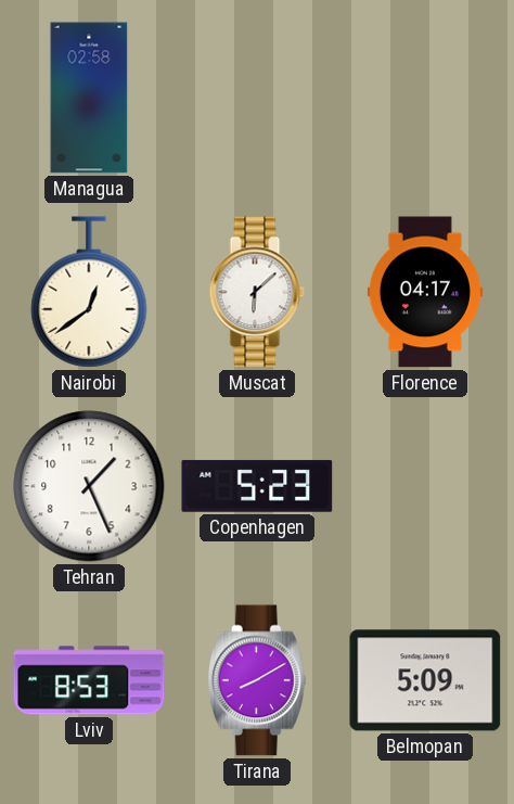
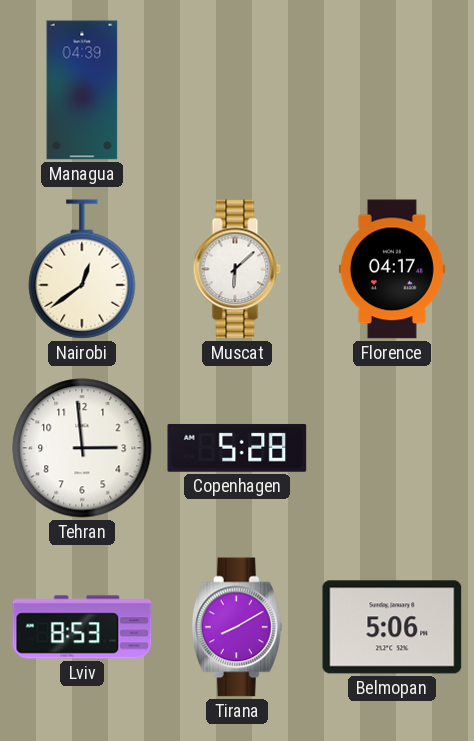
Managua: 02:58 -> 04:39 (82, 90)
Tehran: 1:26 -> 2:59 (82, 448)
Copenhagen: 5:23 -> 5:28 (237, 448)
Belmopan: 5:09 -> 5:06 (392, 627)
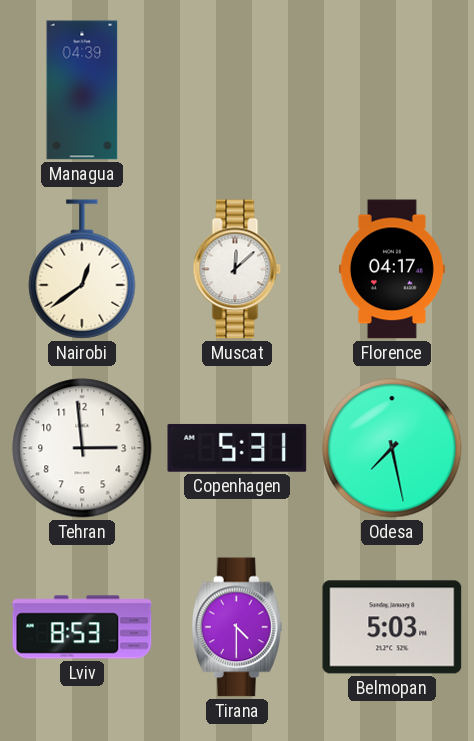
Muscat: 6:08 -> 12:08 (237, 269)
Copenhagen: 5:28 -> 5:31 (237, 448)
Odesa: none -> 7:28 (392, 448)
Tirana: 8:10 -> 4:30 (237, 627)
Belmopan: 5:06 -> 5:03 (392, 627)
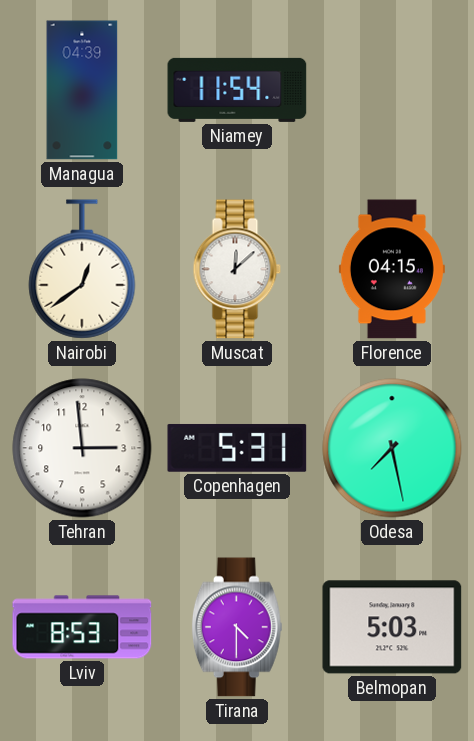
Niamey: none -> 11:54 (237, 90)
Florence: 04:17 -> 04:15 (392, 269)
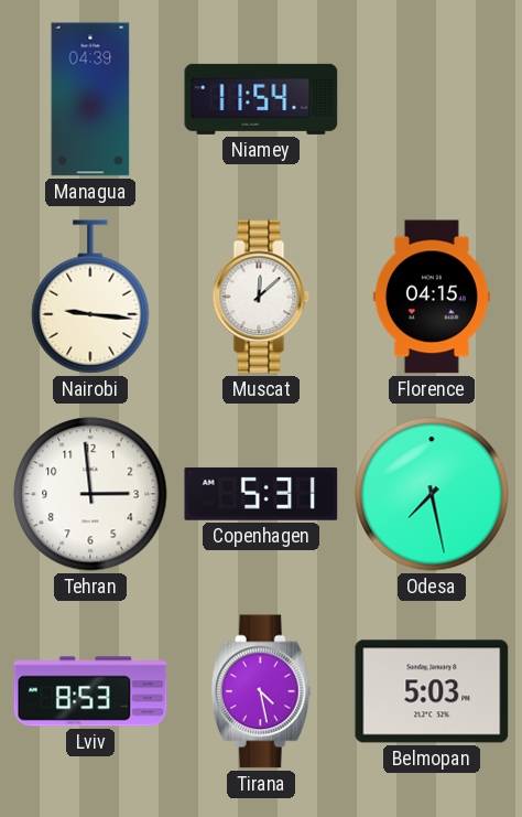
Nairobi: 12:39 -> 9:16 (90, 297)
Tirana: 4:30 -> 4:28 (261, 691)
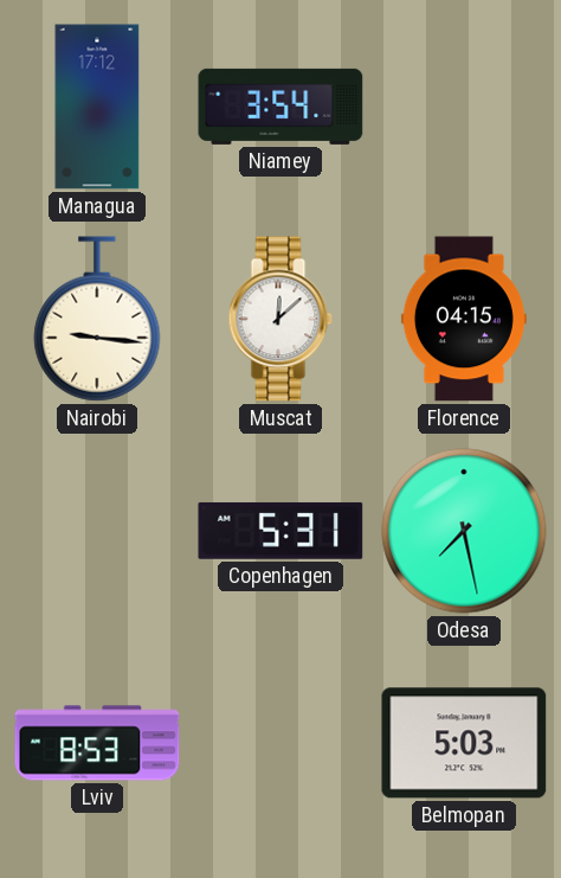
Managua: 04:39 -> 17:12 (97, 107)
Niamey: 11:54 -> 3:54 (280, 107)
Tehran: 2:59 -> none (90, 494)
Tirana: 4:28 -> none (261, 691)
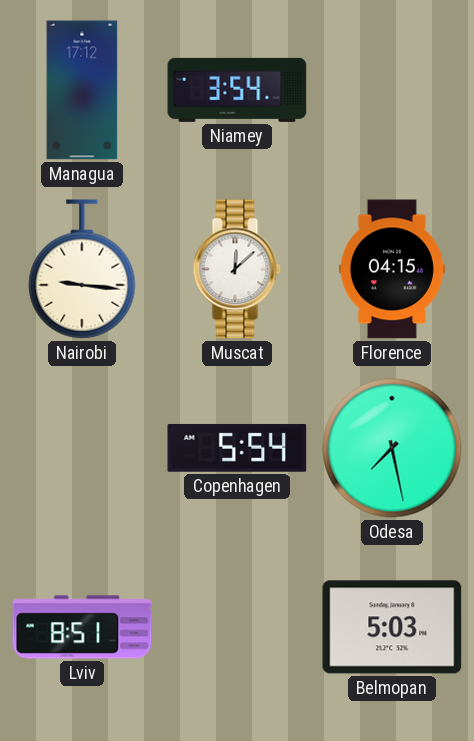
Copenhagen: 5:31 -> 5:54 (237, 448)
Lviv: 8:53 -> 8:51 (82, 627)
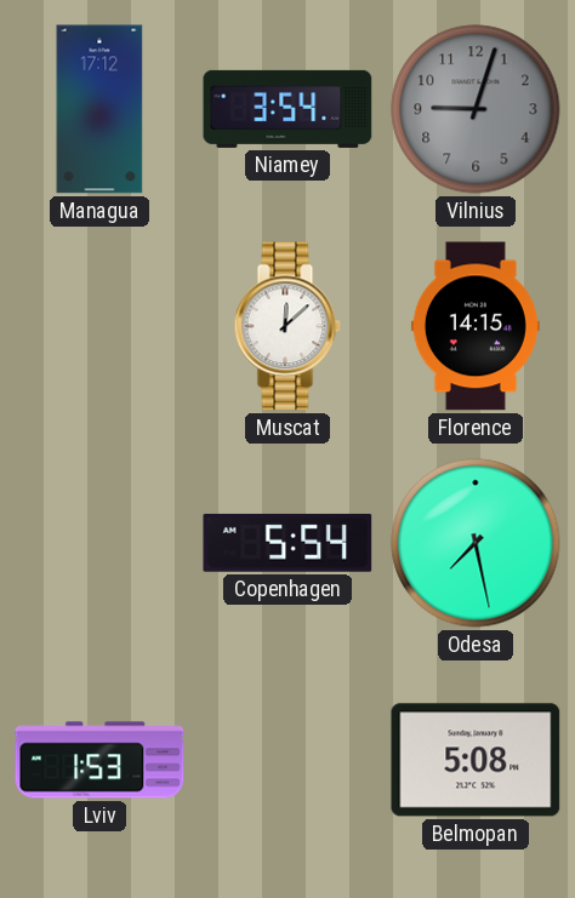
Vilnius: none -> 9:03 (476, 109)
Nairobi: 9:16 -> none (82, 269)
Florence: 04:15 -> 14:15 (476, 326)
Lviv: 8:51 -> 1:53 (99, 760)
Belmopan: 5:03 -> 5:08 (476, 760)
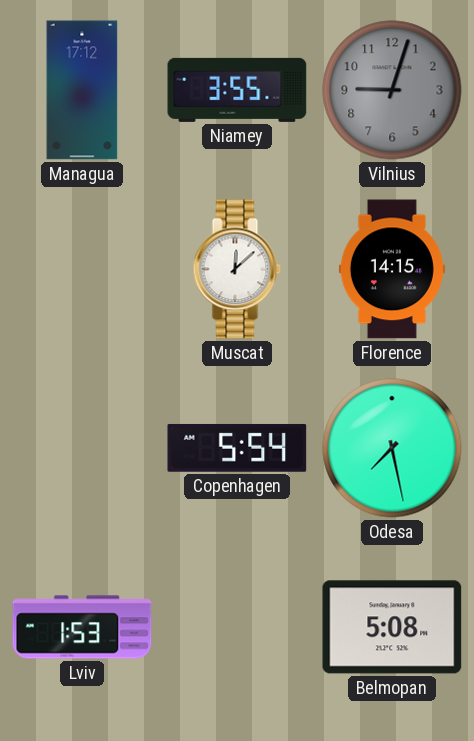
Niamey: 3:54 -> 3:55 (237, 90)
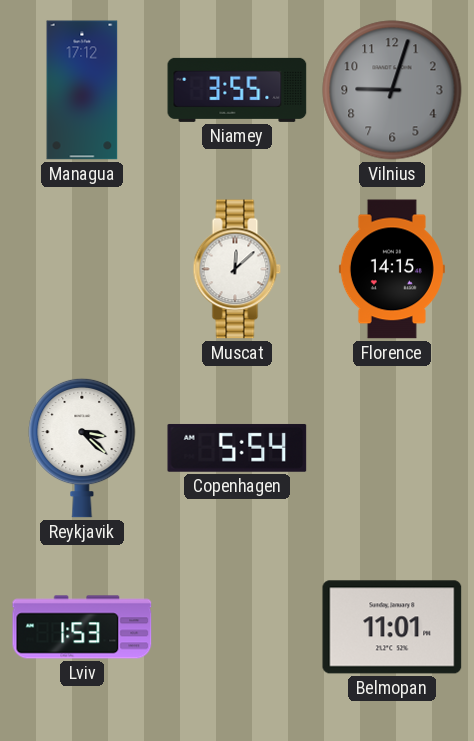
Reykjavik: none -> 3:22 (82, 448)
Odesa: 7:28 -> none (392, 448)
Belmopan: 5:08 -> 11:01 (392, 627)
